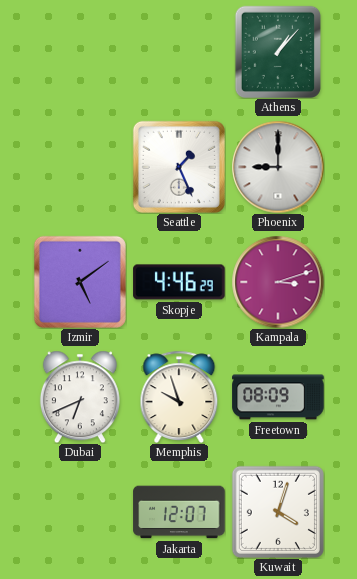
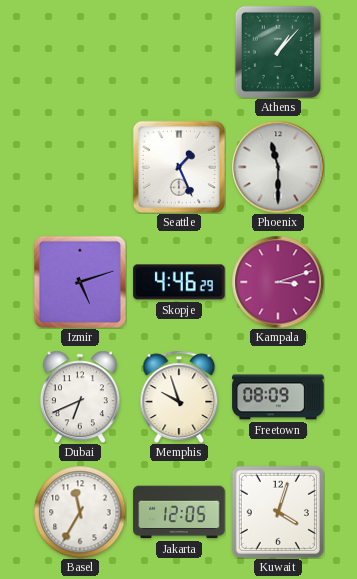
Phoenix: 9:00 -> 11:30 (278, 167)
Izmir: 5:09 -> 5:12 (80, 282)
Basel: none -> 11:35 (80, 512)
Jakarta: 12:07 -> 12:05 (179, 512)
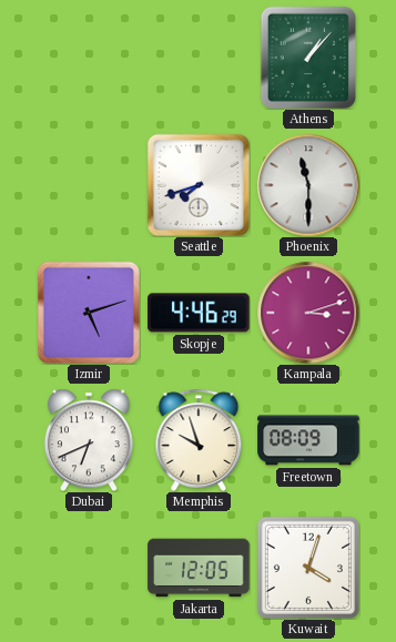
Seattle: 1:26 -> 7:42 (199, 185)
Basel: 11:35 -> none (80, 512)
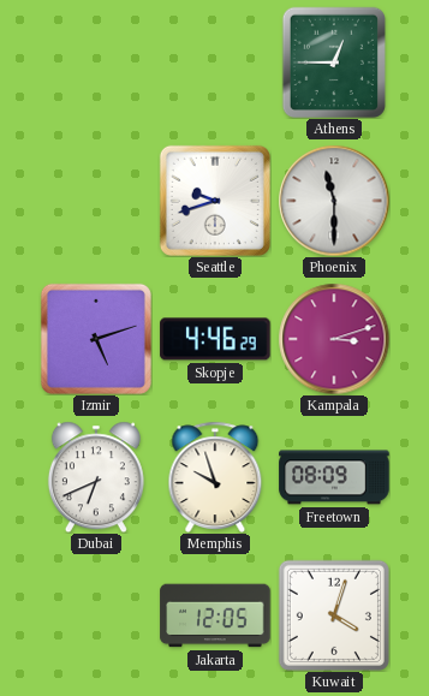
Athens: 1:07 -> 12:45 (334, 61)
Seattle: 7:42 -> 9:42 (215, 201)
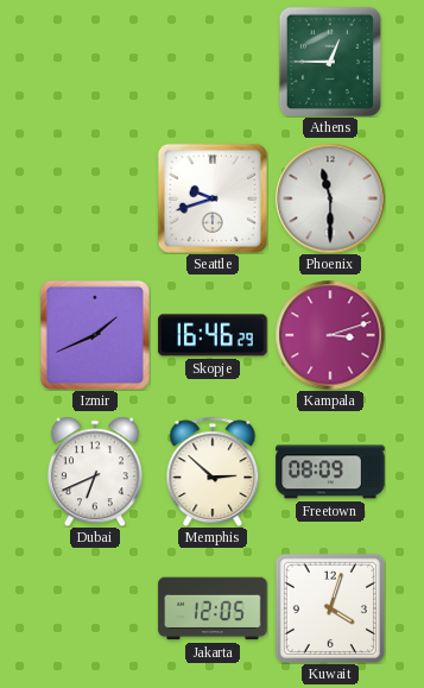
Izmir: 5:12 -> 1:41 (95, 335)
Skopje: 4:46 -> 16:46 (213, 335)
Memphis: 9:57 -> 2:52 (213, 471)
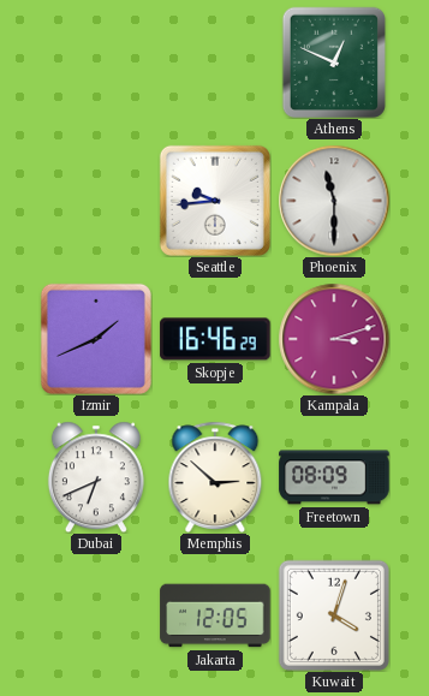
Athens: 12:45 -> 12:49 (334, 61)
Seattle: 9:42 -> 9:44 (215, 201)
